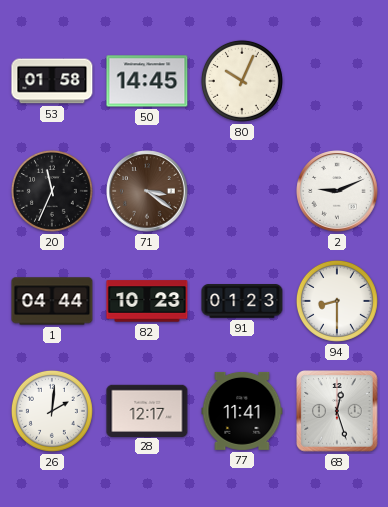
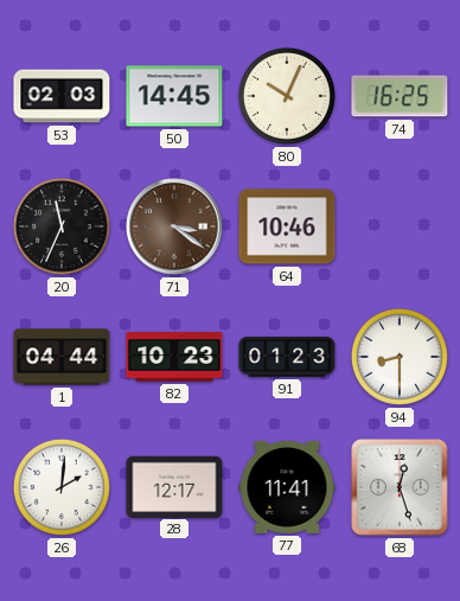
53: 01:58 -> 02:03 (62, 96)
74: none -> 16:25 (400, 96)
64: none -> 10:46 (287, 226)
2: 9:11 -> none (337, 191)
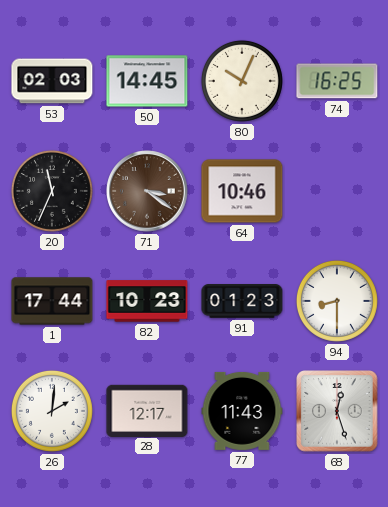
1: 04:44 -> 17:44 (52, 301)
77: 11:41 -> 11:43 (242, 411)
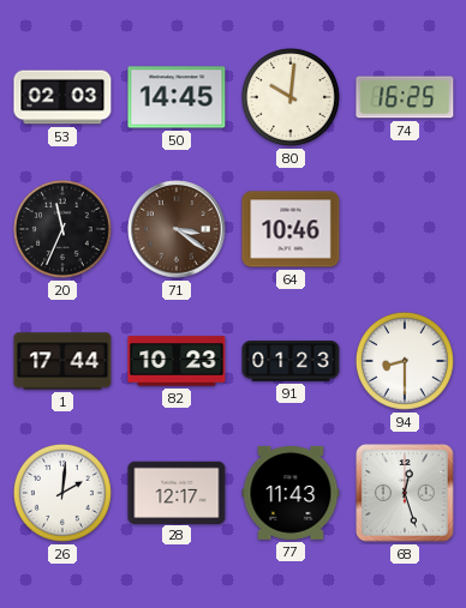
80: 10:04 -> 10:01 (291, 97)
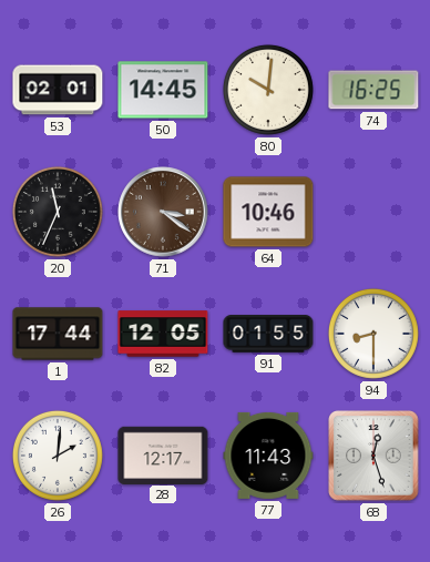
53: 02:03 -> 02:01 (58, 90)
82: 10:23 -> 12:05 (163, 334)
91: 01:23 -> 01:55 (268, 334)
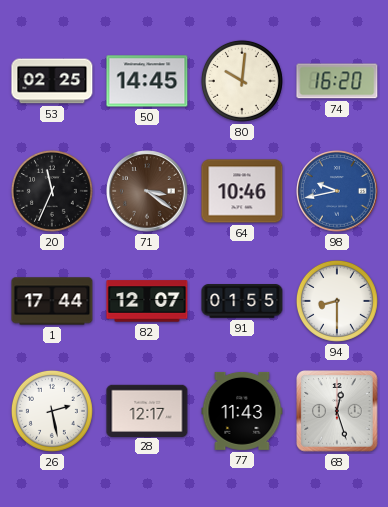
53: 02:01 -> 02:25 (52, 81)
74: 16:25 -> 16:20 (337, 81)
98: none -> 9:43 (337, 191)
82: 12:05 -> 12:07 (147, 301)
26: 2:01 -> 2:28 (52, 411)
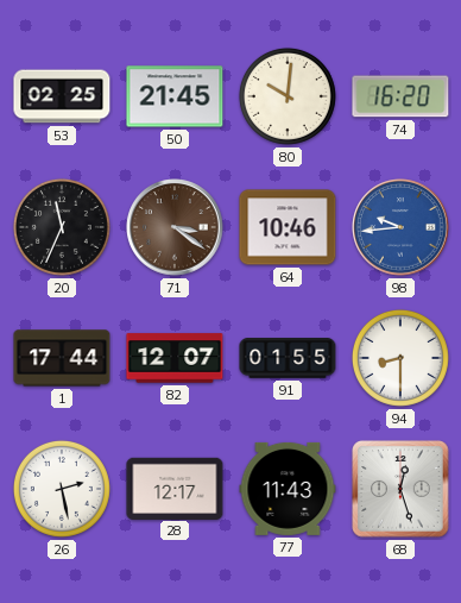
50: 14:45 -> 21:45 (175, 96)
98: 9:43 -> 9:44 (400, 227)
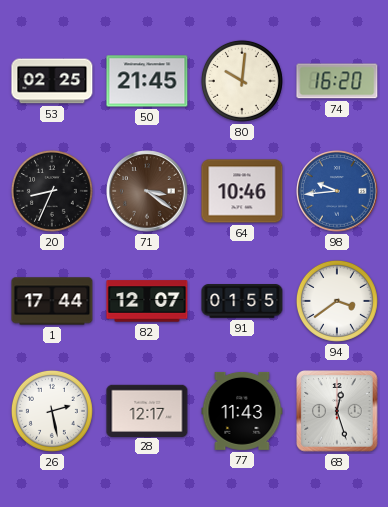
20: 11:34 -> 8:34 (52, 191)
94: 8:30 -> 3:39 (337, 301)
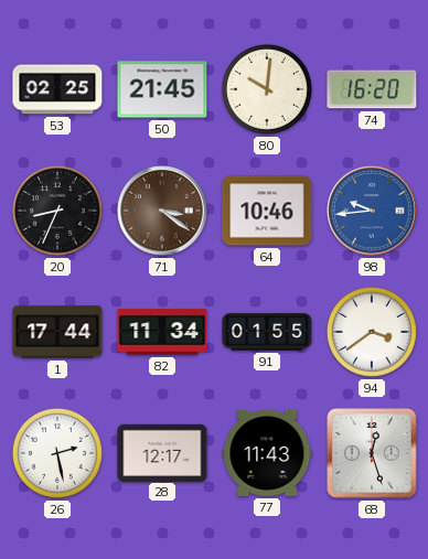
82: 12:07 -> 11:34 (162, 332)
